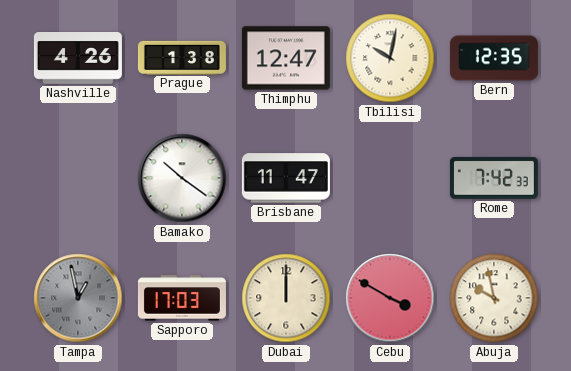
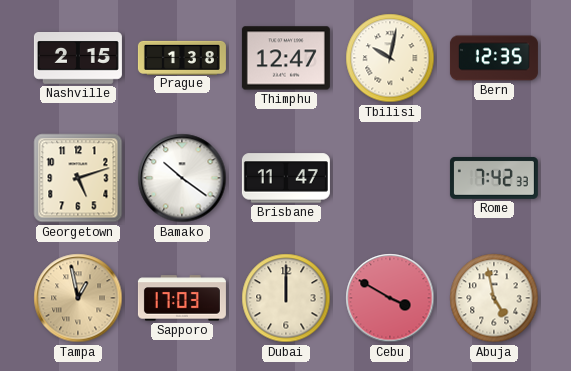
Nashville: 4:26 -> 2:15 (78, 59)
Georgetown: none -> 5:12 (78, 178)
Tampa dial: grey -> champagne (78, 298)
Abuja: 9:58 -> 4:58 (494, 298)
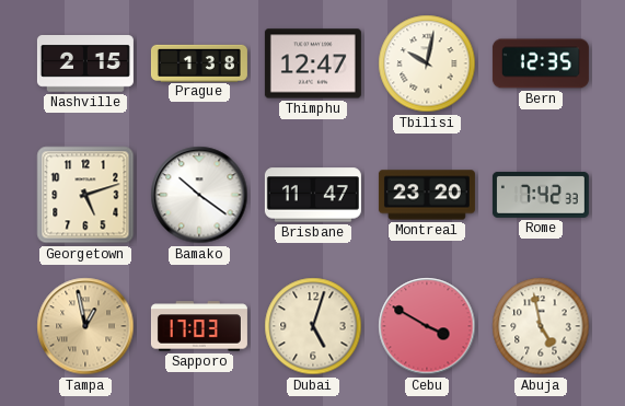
Montreal: none -> 23:20 (427, 195)
Dubai: 12:00 -> 5:03 (313, 326)
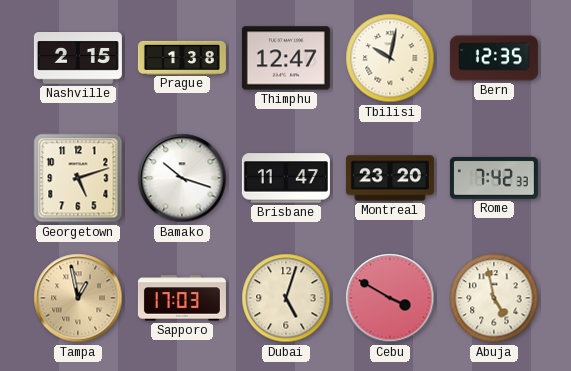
Bamako: 10:21 -> 10:18 (182, 178)
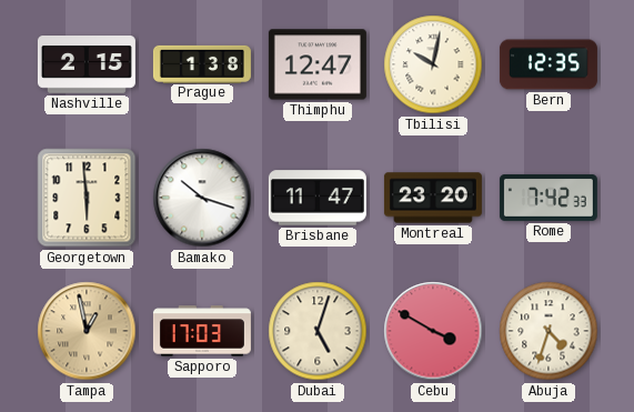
Georgetown: 5:12 -> 5:59 (87, 198)
Abuja: 4:58 -> 4:33 (549, 331)
